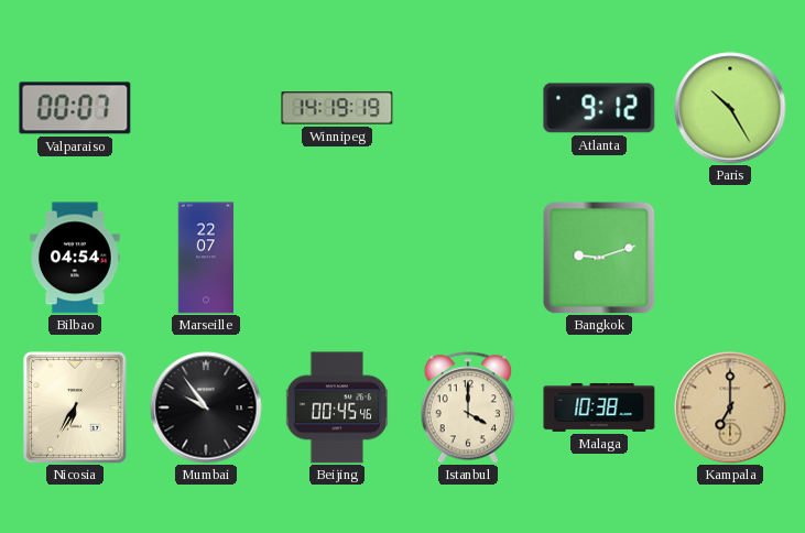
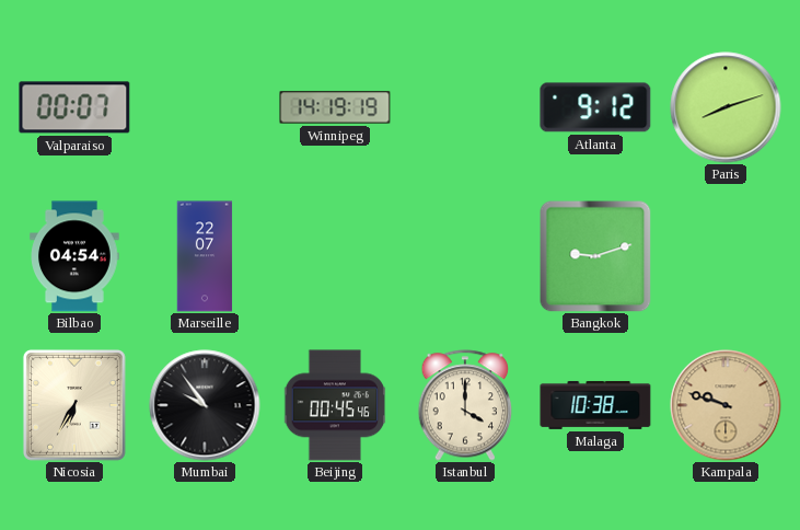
Paris: 10:25 -> 8:12 (726, 107)
Kampala: 7:00 -> 9:48 (726, 405)
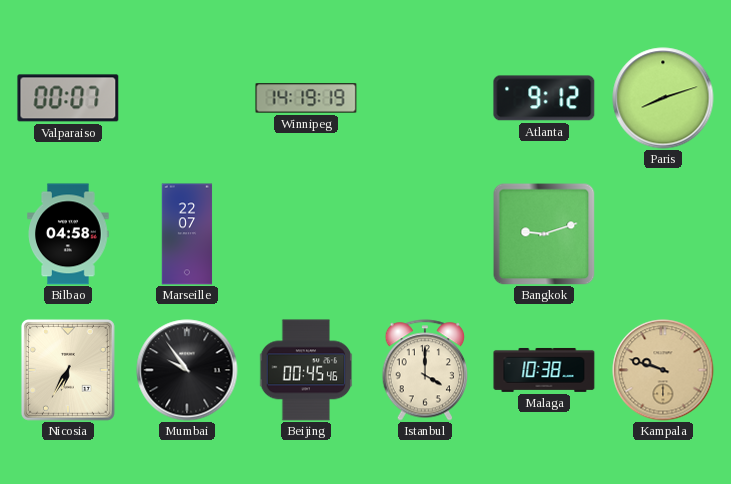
Bilbao: 04:54 -> 04:58 (68, 234)
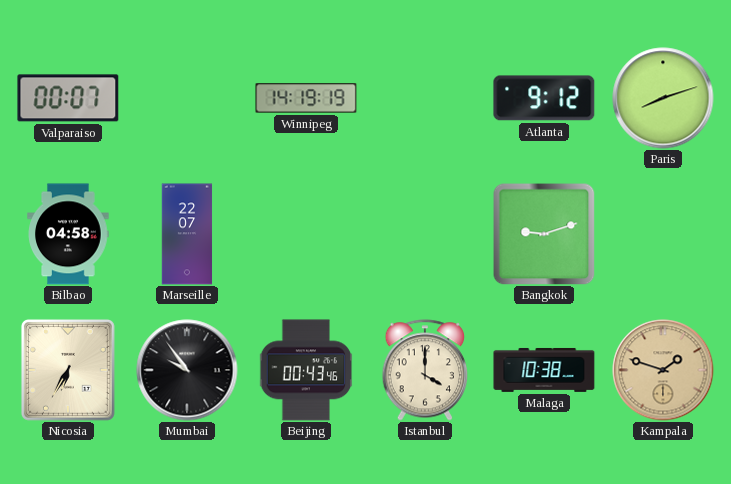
Beijing: 00:45 -> 00:43 (306, 370)
Kampala: 9:48 -> 1:48 (663, 370)
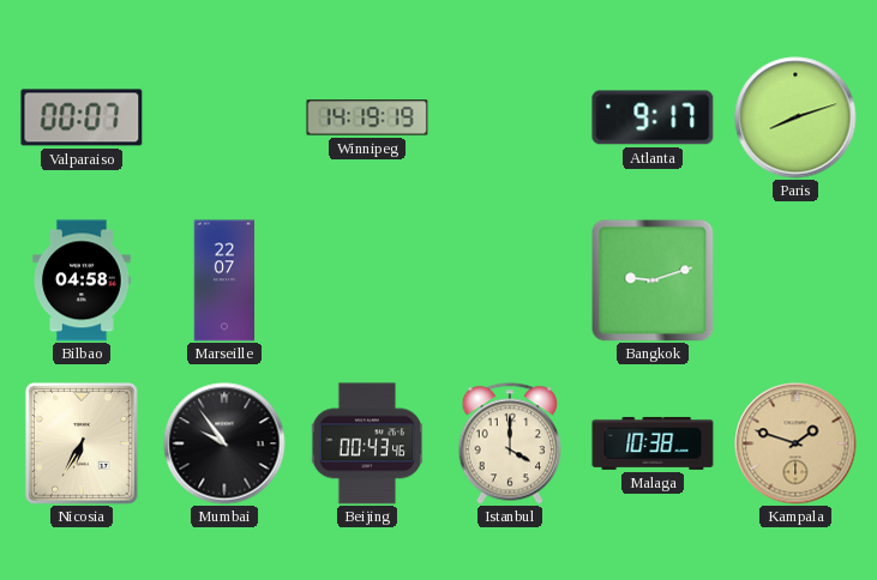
Atlanta: 9:12 -> 9:17 (653, 117)
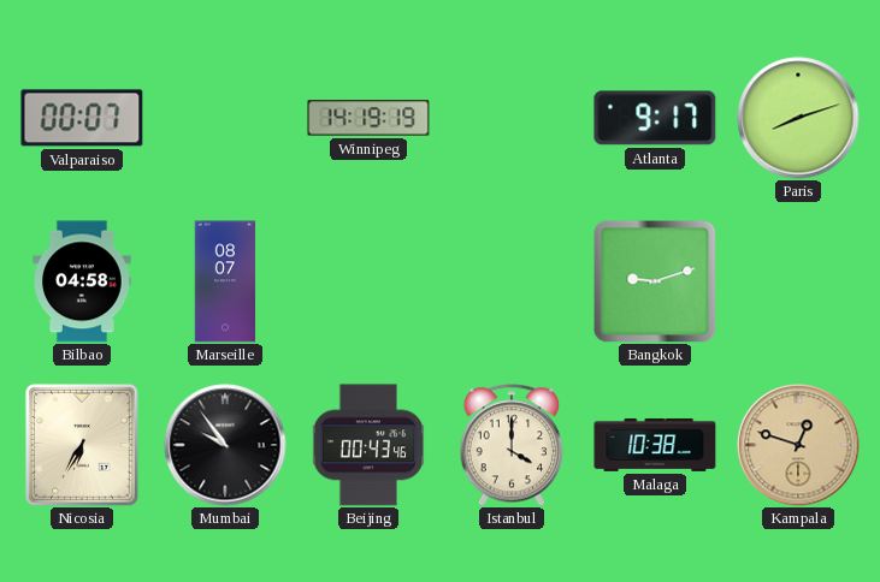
Marseille: 22:07 -> 08:07 (225, 281)
Kampala: 1:48 -> 12:48 (798, 445)
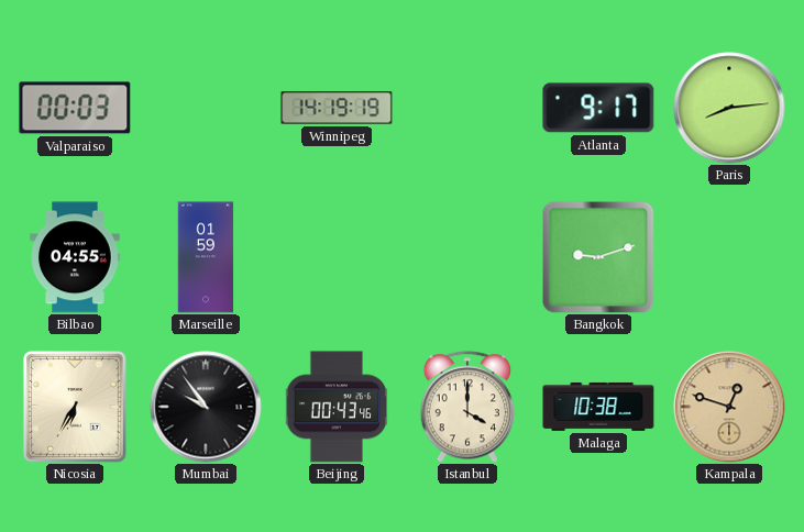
Valparaiso: 00:07 -> 00:03 (75, 108)
Paris: 8:12 -> 8:14 (729, 108)
Bilbao: 04:58 -> 04:55 (75, 257)
Marseille: 08:07 -> 01:59 (206, 257)
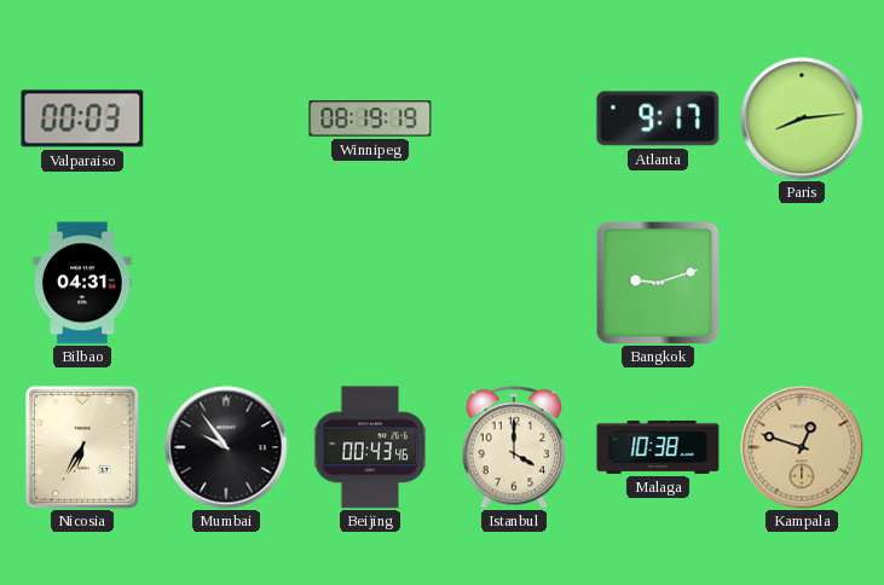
Winnipeg: 14:19 -> 08:19 (370, 118)
Bilbao: 04:55 -> 04:31 (82, 283)
Marseille: 01:59 -> none (206, 257)
